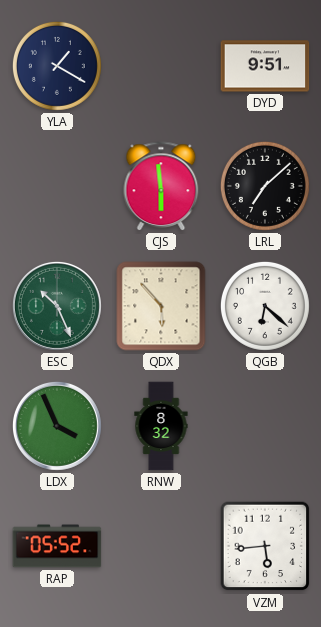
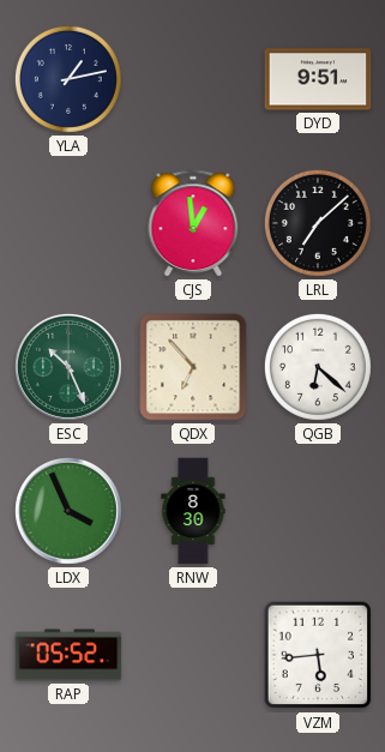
YLA: 1:20 -> 1:13 (68, 79)
CJS: 5:59 -> 12:59 (193, 223)
QDX: 5:53 -> 6:53 (193, 367)
RNW: 8:32 -> 8:30 (193, 511)
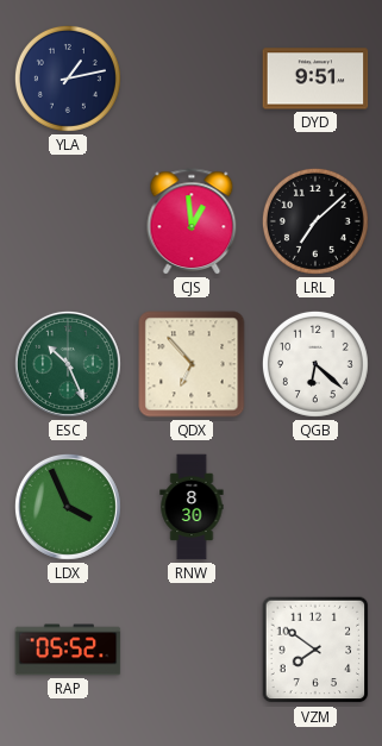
VZM: 5:44 -> 7:51 (315, 650)
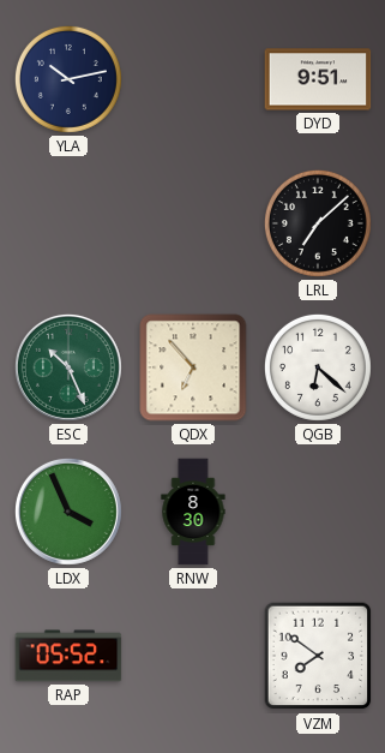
YLA: 1:13 -> 10:13 (68, 79)
CJS: 12:59 -> none (192, 221)
